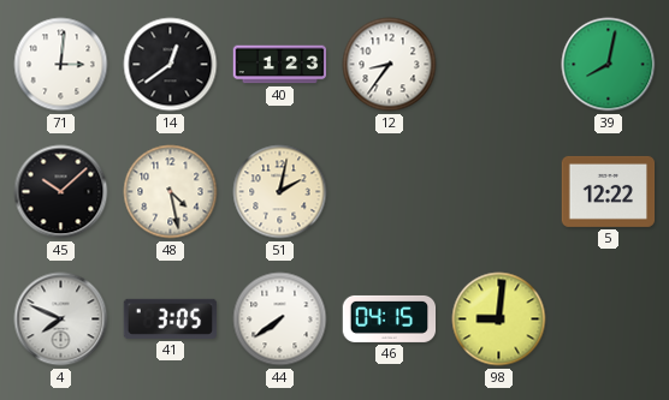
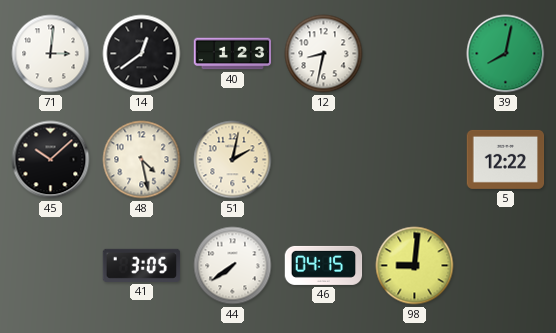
12: 8:36 -> 8:32 (324, 54)
4: 7:49 -> none (61, 320)
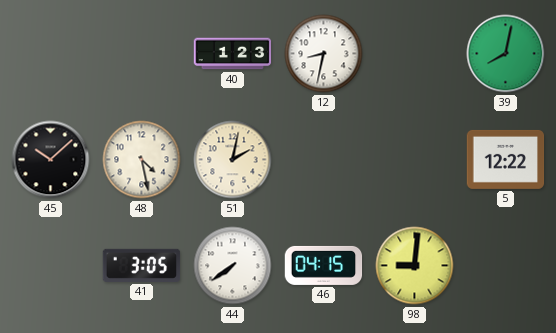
71: 3:01 -> none (51, 54)
14: 12:39 -> none (142, 54)
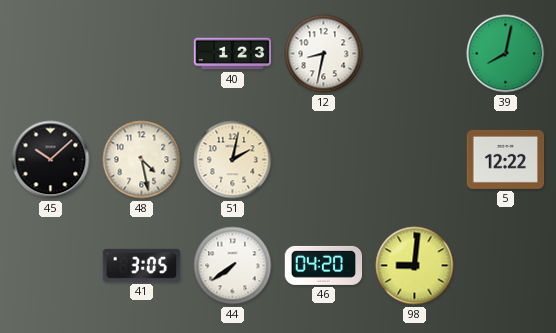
46: 04:15 -> 04:20 (324, 265)
